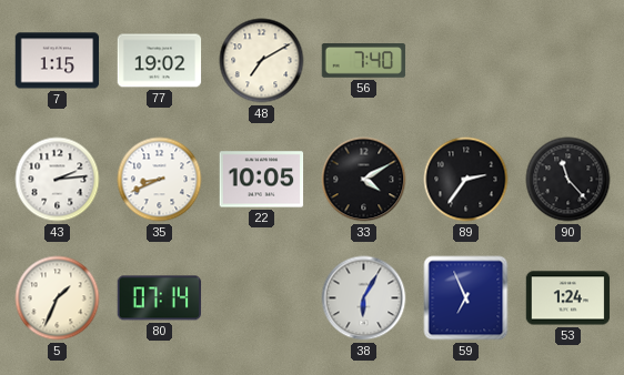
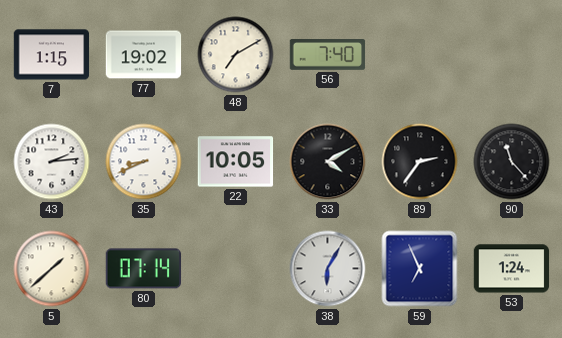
5: 1:34 -> 1:38 (52, 269)
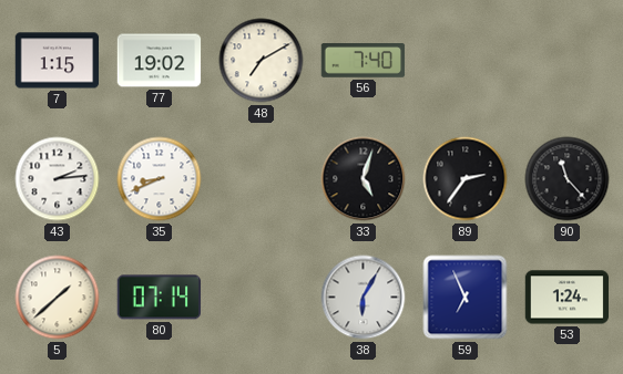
22: 10:05 -> none (236, 162)
33: 4:10 -> 5:03 (364, 179)
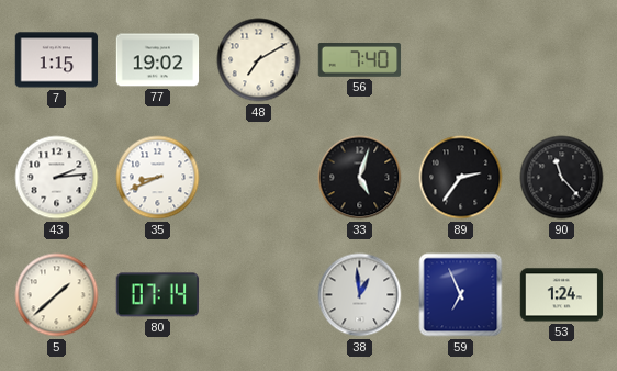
38: 6:05 -> 12:59 (360, 295)
